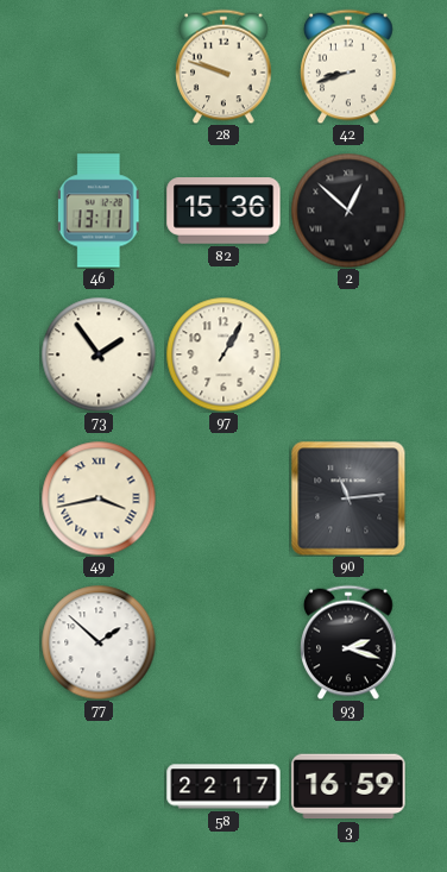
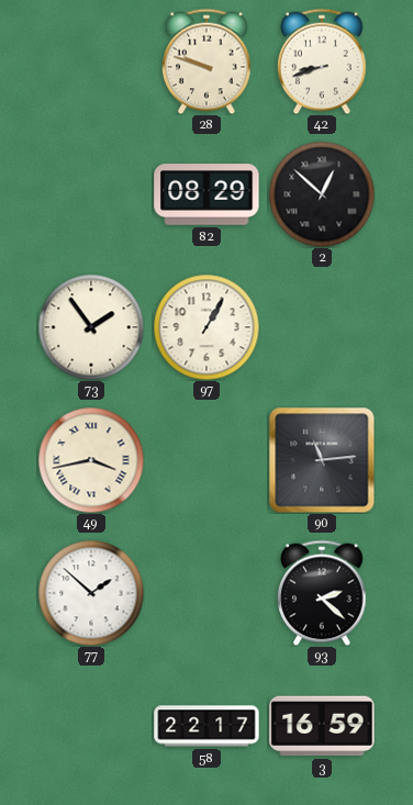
46: 13:11 -> none (99, 211)
82: 15:36 -> 08:29 (206, 194)
93: 2:18 -> 2:22 (322, 593)
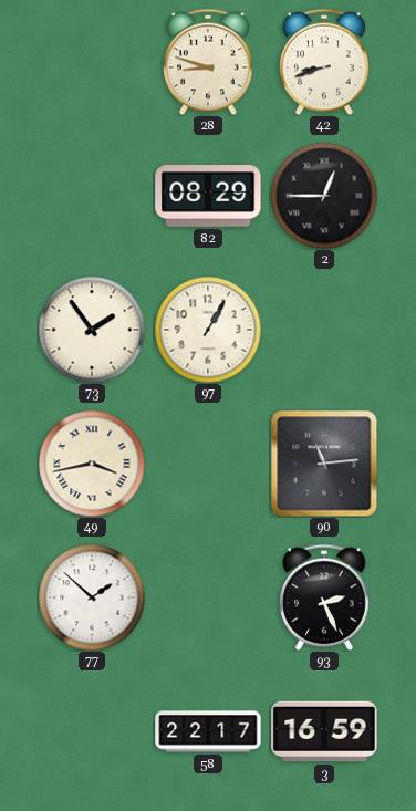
28: 9:48 -> 8:48 (208, 62)
2: 12:52 -> 12:45 (324, 196)
93: 2:22 -> 2:26 (324, 597)
